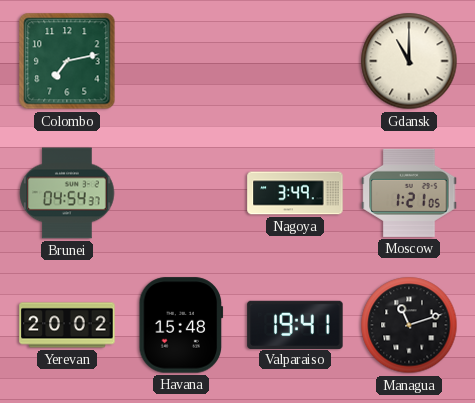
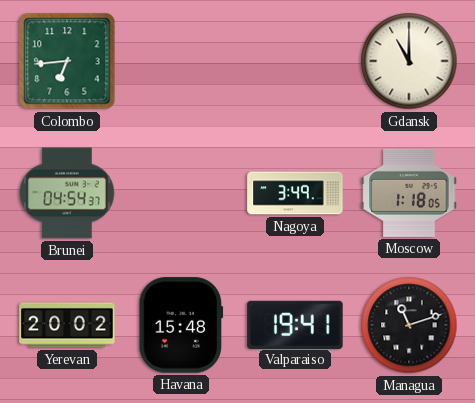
Colombo: 7:13 -> 6:44 (67, 61)
Moscow: 1:21 -> 1:18 (409, 193)
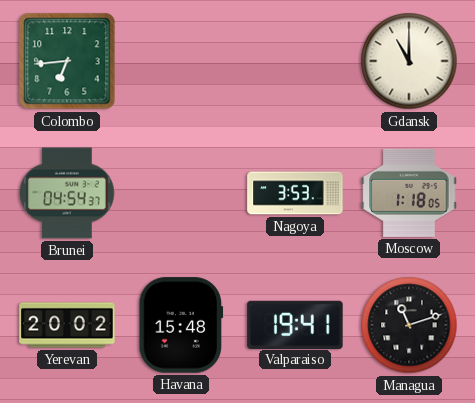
Nagoya: 3:49 -> 3:53 (295, 193)
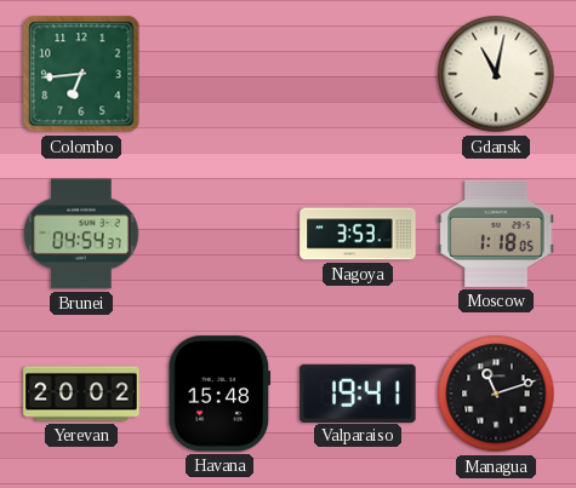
Gdansk: 11:00 -> 11:02 (496, 74)
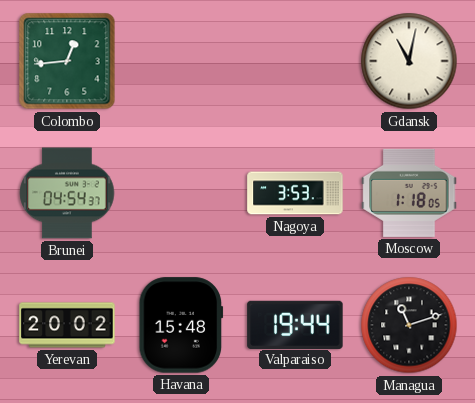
Colombo: 6:44 -> 12:44 (67, 61)
Valparaiso: 19:41 -> 19:44 (295, 324)
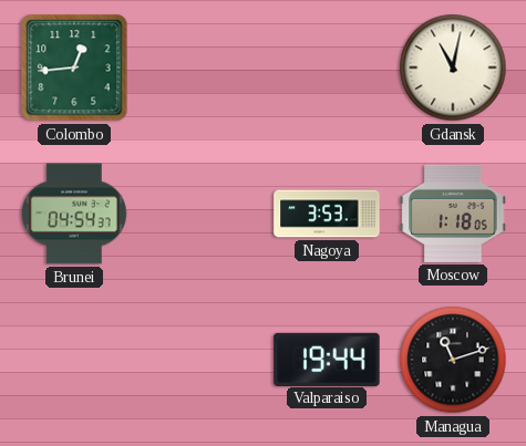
Yerevan: 20:02 -> none (67, 325)
Havana: 15:48 -> none (181, 325)
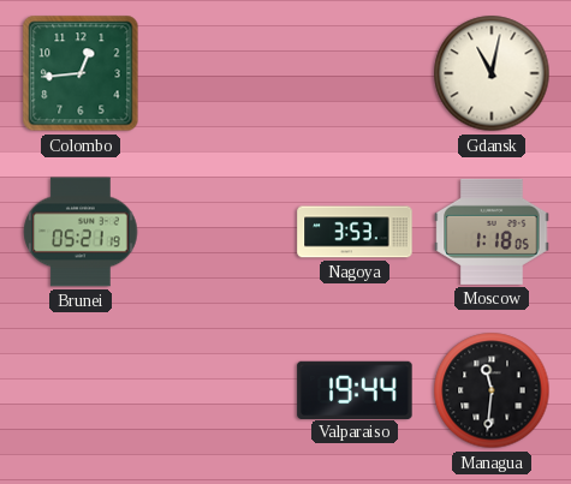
Brunei: 04:54 -> 05:21 (81, 232)
Managua: 11:12 -> 11:31 (492, 390)
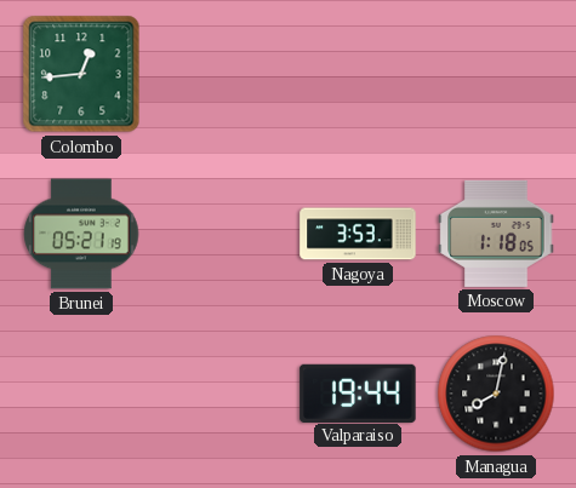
Gdansk: 11:02 -> none (492, 73)
Managua: 11:31 -> 8:02 (496, 394)
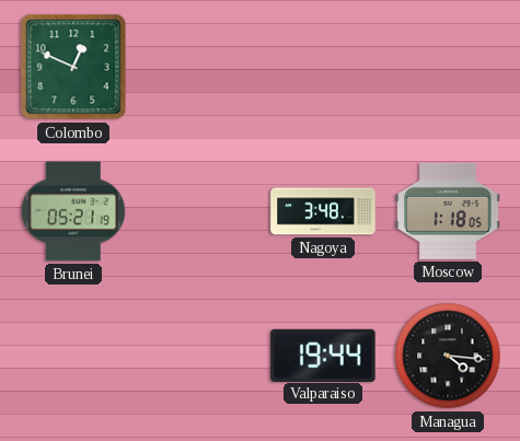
Colombo: 12:44 -> 12:49 (73, 67)
Nagoya: 3:53 -> 3:48 (323, 211)
Managua: 8:02 -> 4:16 (448, 356)
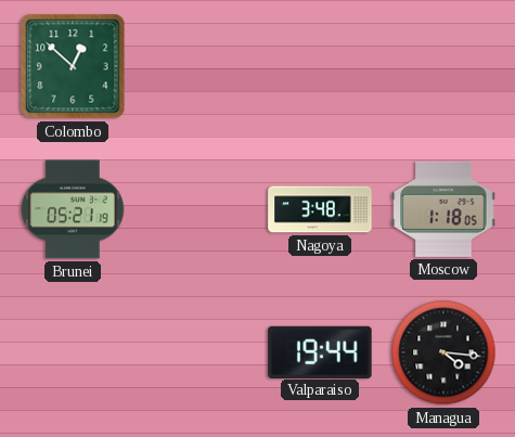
Colombo: 12:49 -> 12:52 (73, 66)
